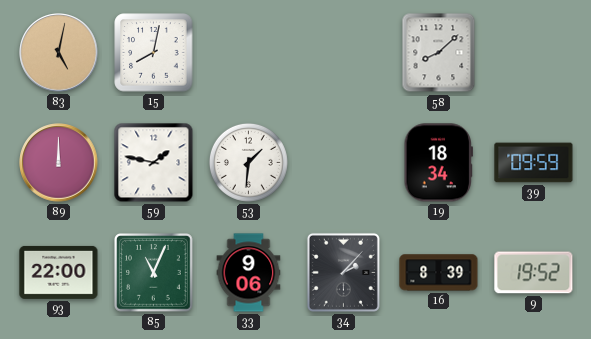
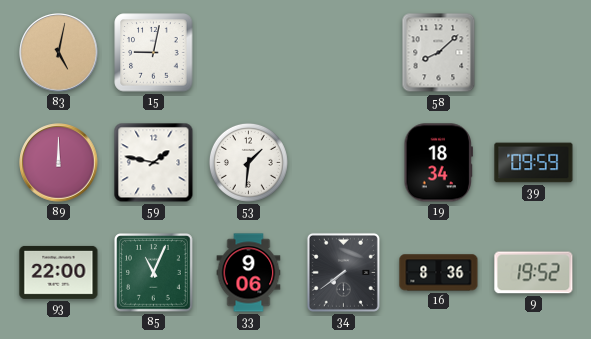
15: 8:02 -> 9:02 (154, 53)
34: 2:07 -> 7:39 (343, 272)
16: 8:39 -> 8:36 (439, 273)
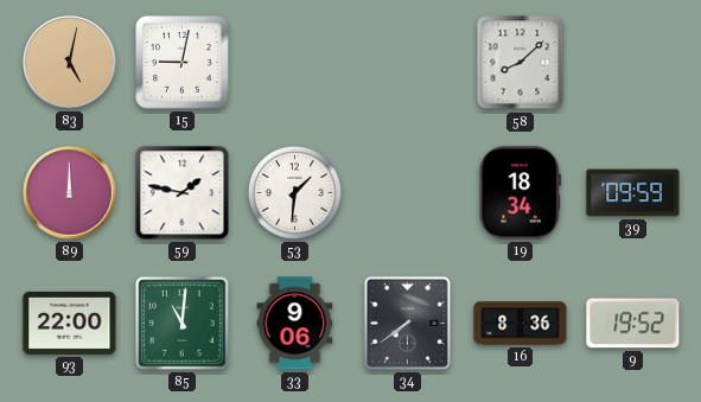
85: 11:04 -> 11:01 (183, 324)
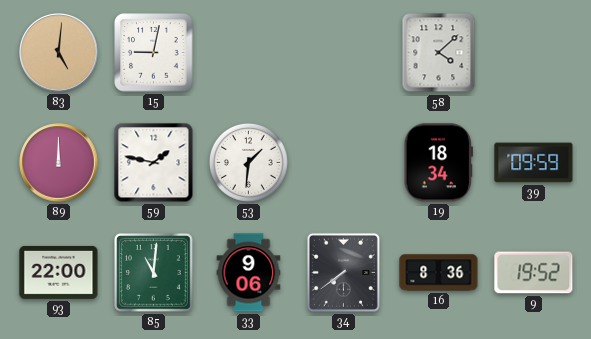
83: 5:02 -> 5:01 (59, 53)
58: 8:08 -> 4:08 (439, 53)
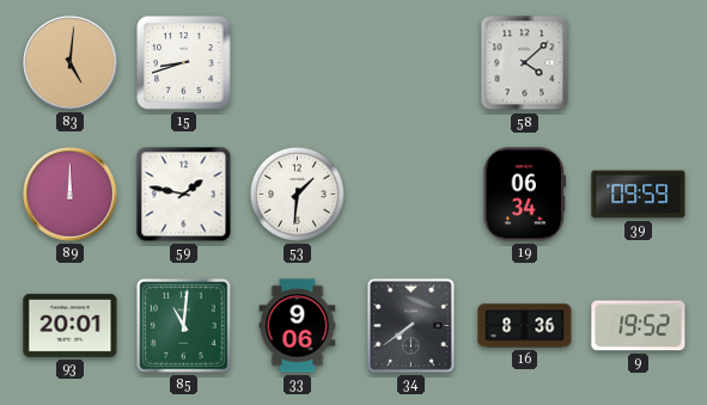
15: 9:02 -> 8:42 (184, 63)
19: 18:34 -> 06:34 (524, 195)
93: 22:00 -> 20:01 (71, 325)
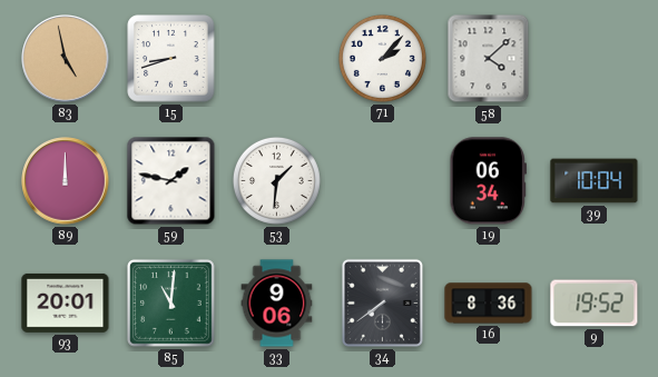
83: 5:01 -> 4:58 (66, 59)
71: none -> 2:07 (382, 58)
39: 09:59 -> 10:04 (595, 181)
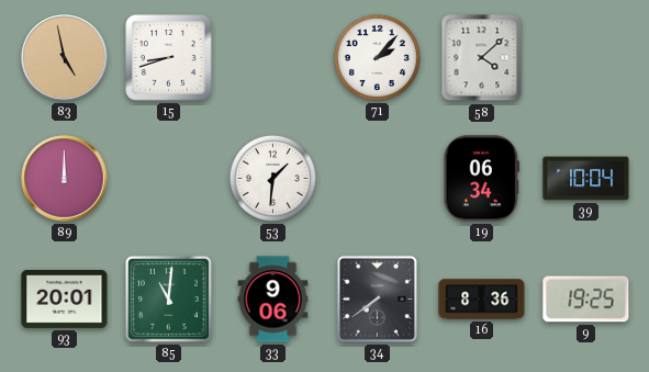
59: 1:47 -> none (171, 181)
9: 19:52 -> 19:25 (586, 300)
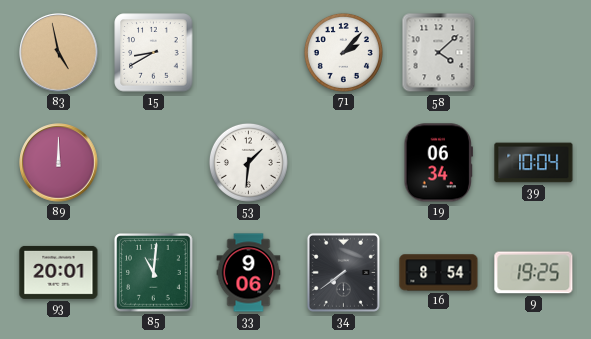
15: 8:42 -> 8:40 (154, 53)
16: 8:36 -> 8:54 (439, 273)
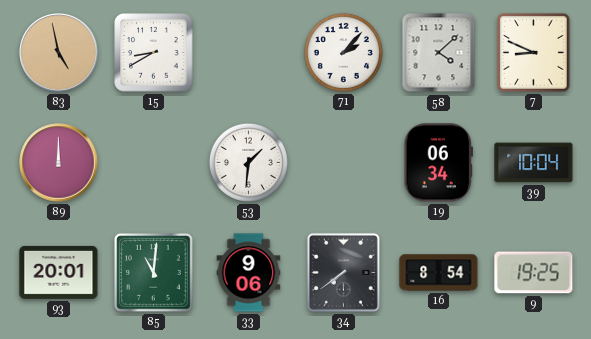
7: none -> 8:49 (534, 53)
